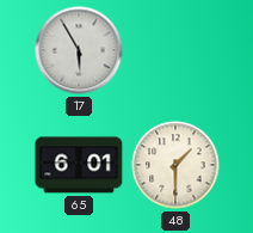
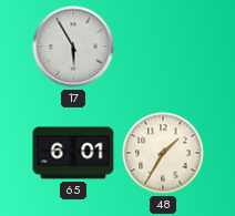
48: 1:30 -> 1:35 (163, 153)
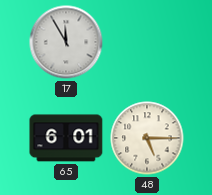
17: 5:55 -> 11:55 (66, 42)
48: 1:35 -> 5:15 (147, 138)
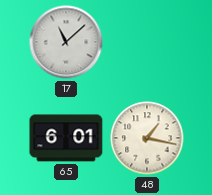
17: 11:55 -> 11:08 (66, 42)
48: 5:15 -> 1:17 (147, 138)
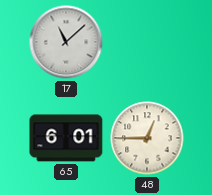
48: 1:17 -> 12:45 (147, 138)
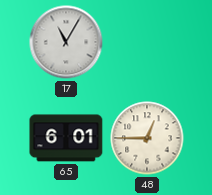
17: 11:08 -> 11:05 (66, 42)
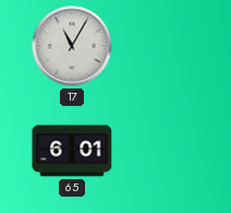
48: 12:45 -> none (147, 138)
